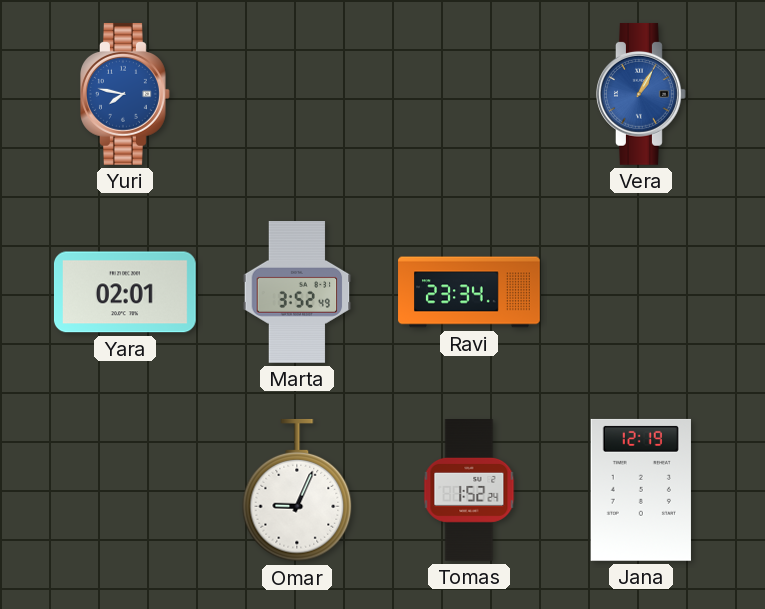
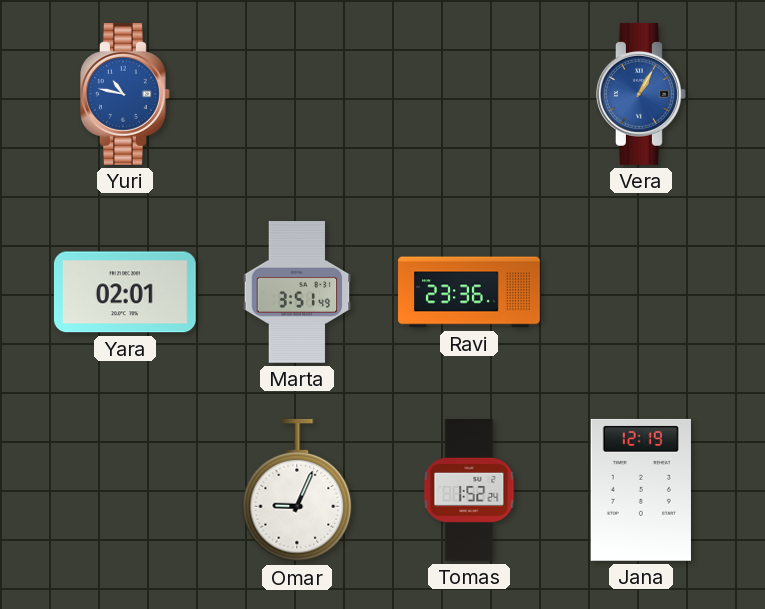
Yuri: 7:47 -> 10:47 (126, 94)
Marta: 3:52 -> 3:51 (297, 293)
Ravi: 23:34 -> 23:36 (469, 292)
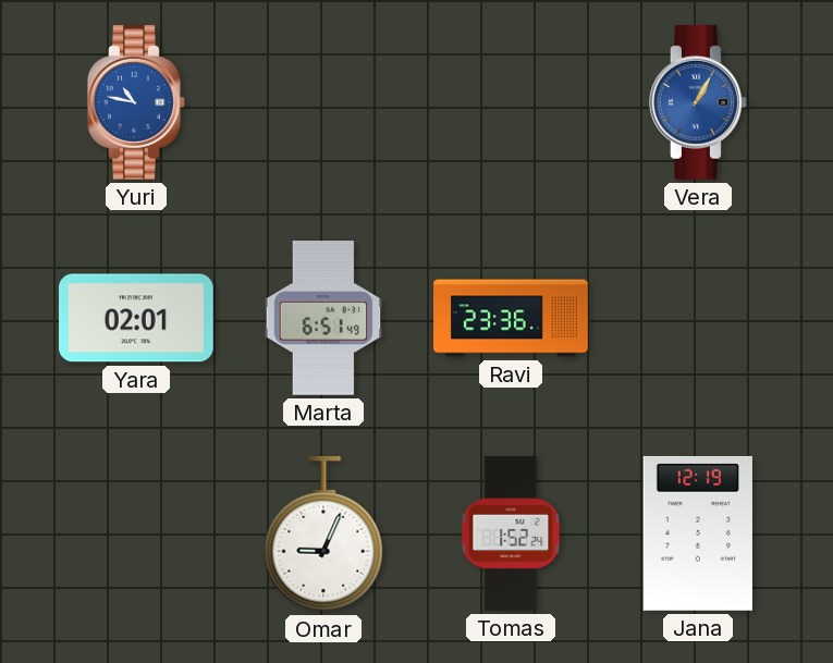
Marta: 3:51 -> 6:51 (323, 319)
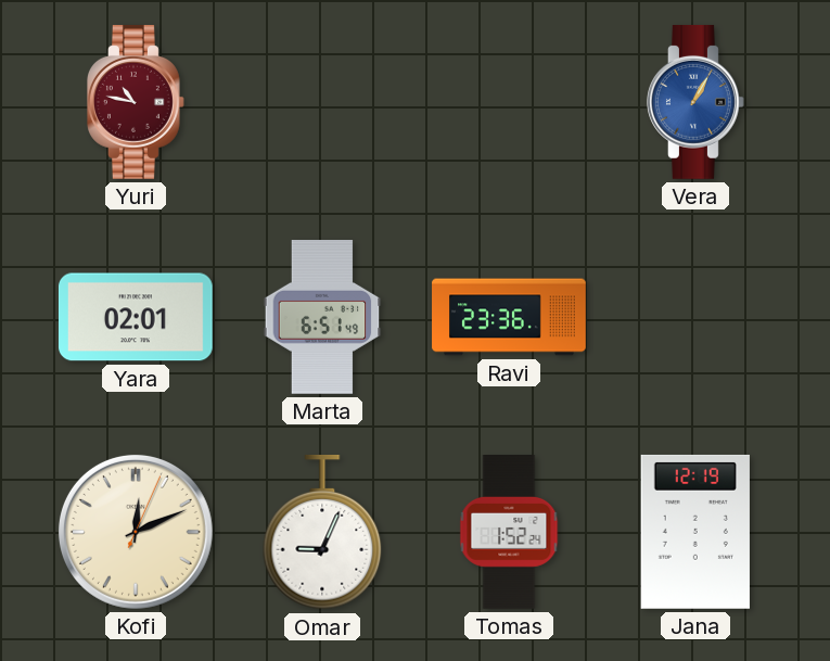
Yuri dial: blue -> burgundy (137, 102)
Kofi: none -> 12:11 (136, 532)
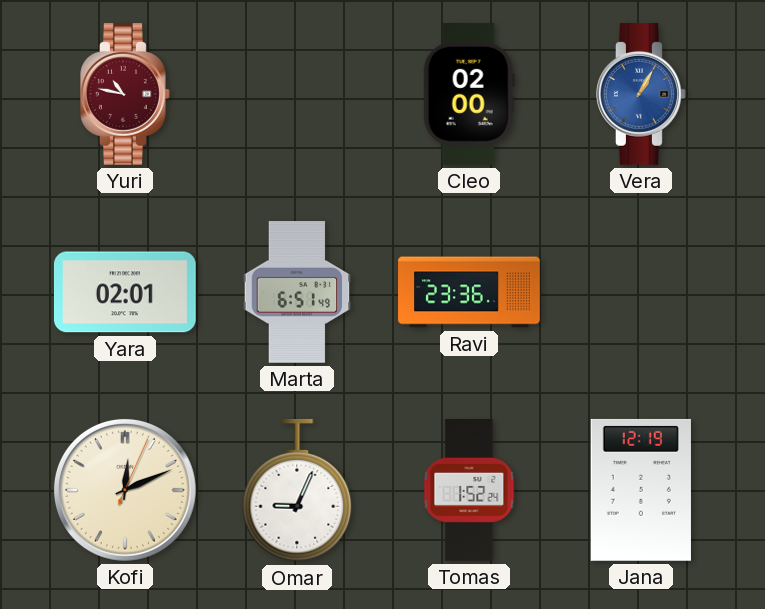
Cleo: none -> 02:00 (469, 94)
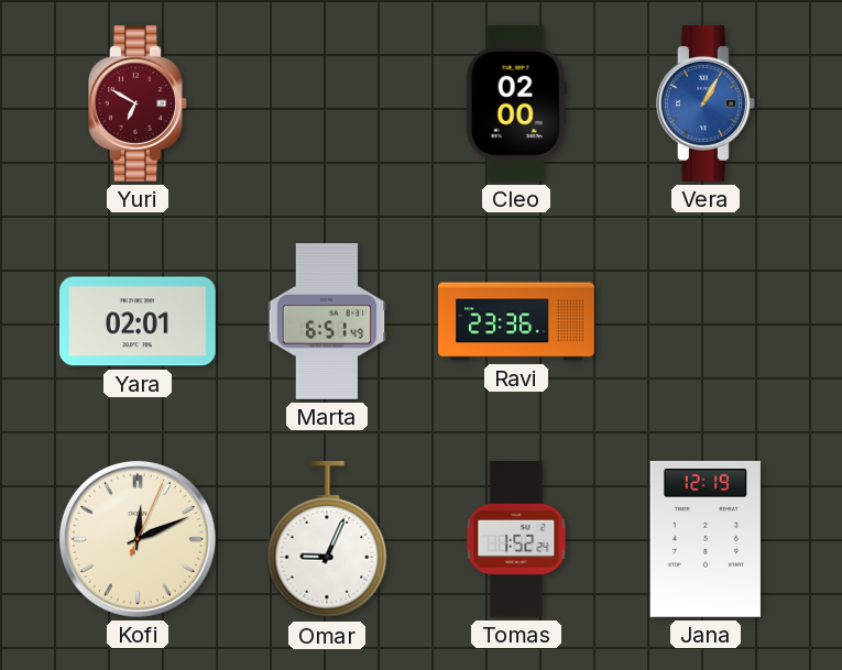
Yuri: 10:47 -> 6:50 (139, 103)
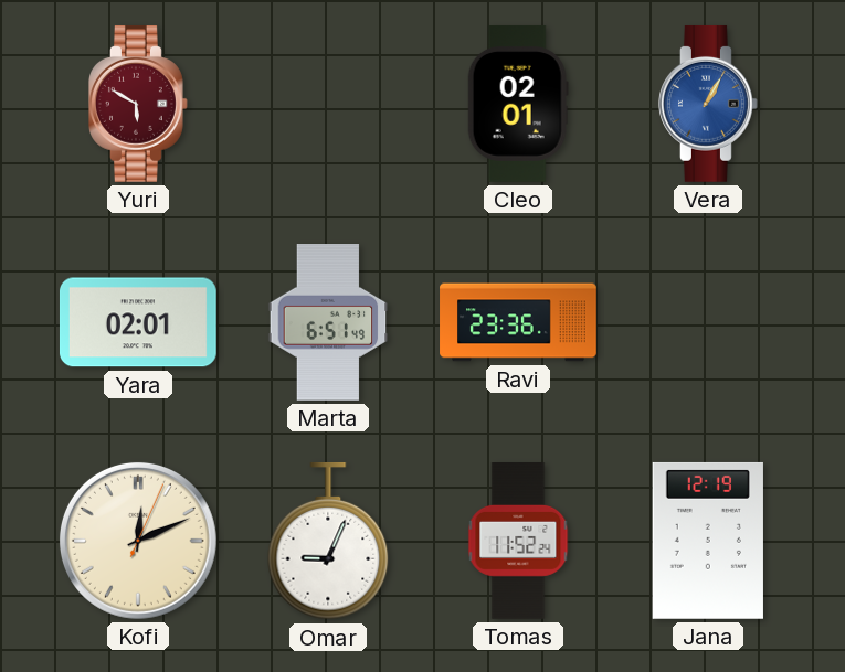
Yuri: 6:50 -> 5:50 (139, 104)
Cleo: 02:00 -> 02:01 (518, 104)
Tomas: 1:52 -> 11:52 (518, 542)
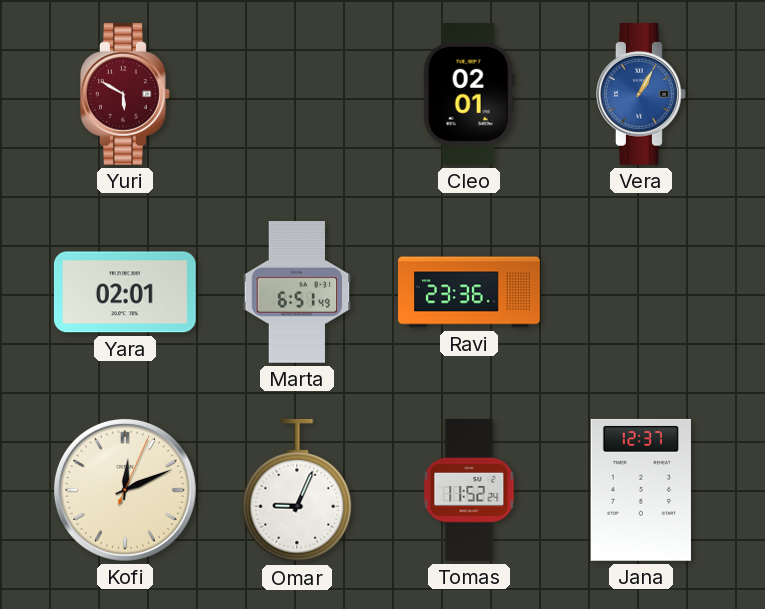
Jana: 12:19 -> 12:37 (641, 490)
